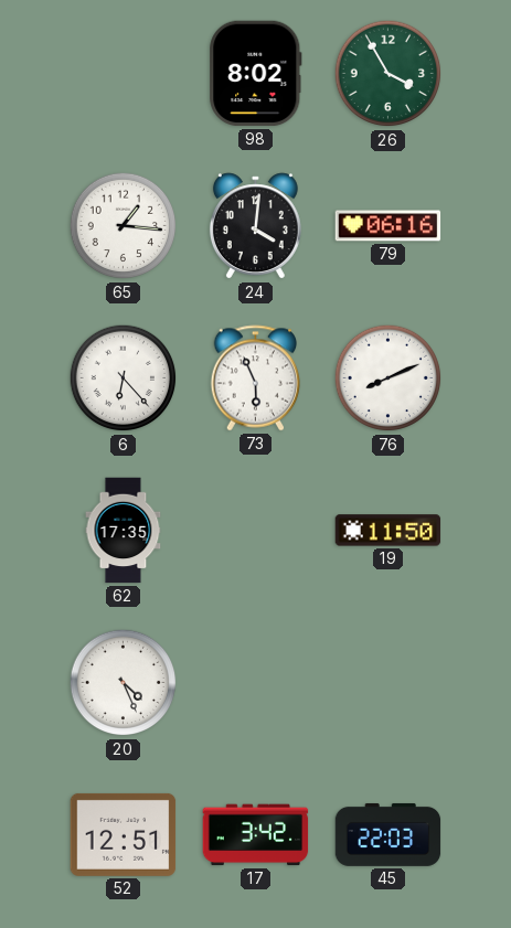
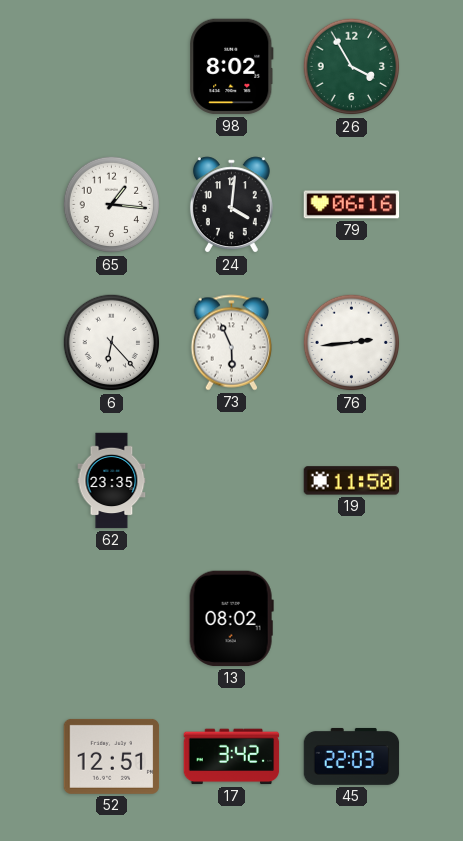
76: 8:11 -> 2:44 (352, 343)
62: 17:35 -> 23:35 (112, 481)
20: 4:26 -> none (124, 683)
13: none -> 08:02 (231, 619)
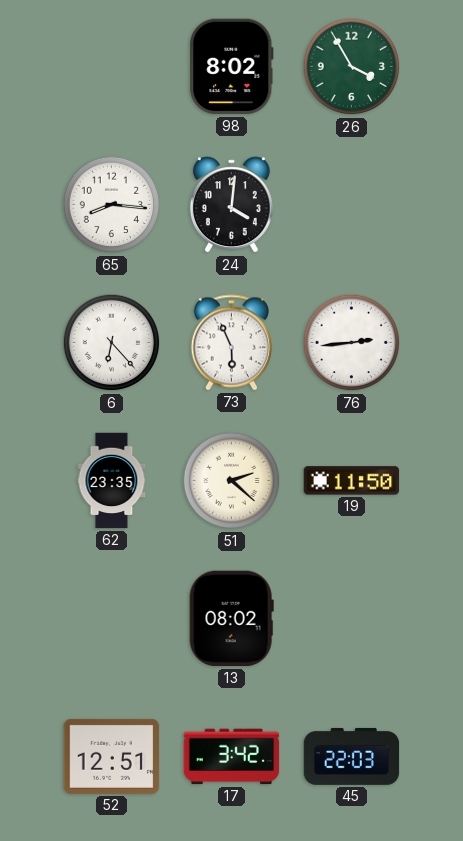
65: 1:16 -> 8:16 (112, 205)
79: 06:16 -> none (352, 205)
51: none -> 2:22 (232, 481)
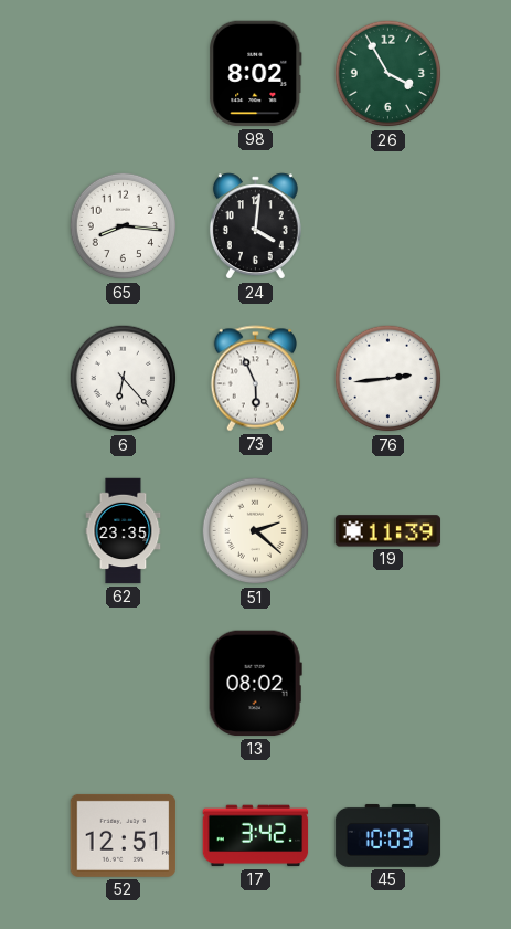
19: 11:50 -> 11:39 (388, 531)
45: 22:03 -> 10:03 (388, 835)
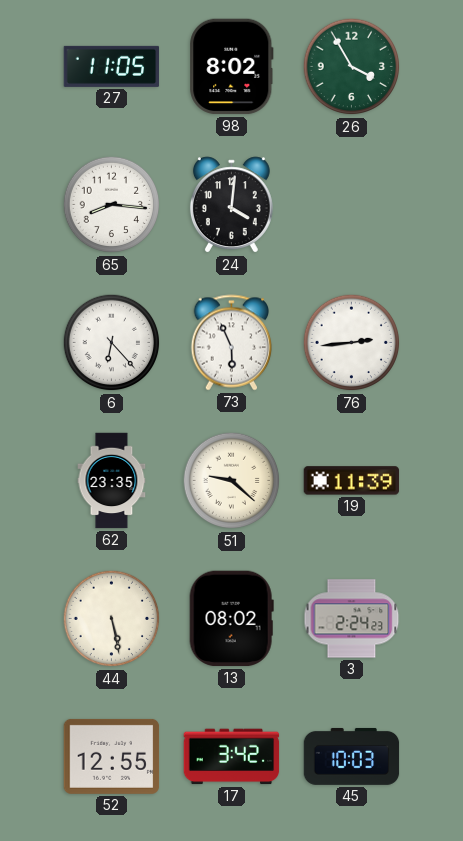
27: none -> 11:05 (112, 66)
51: 2:22 -> 9:22 (232, 481)
44: none -> 5:28 (112, 619)
3: none -> 2:24 (352, 619)
52: 12:51 -> 12:55 (112, 756)
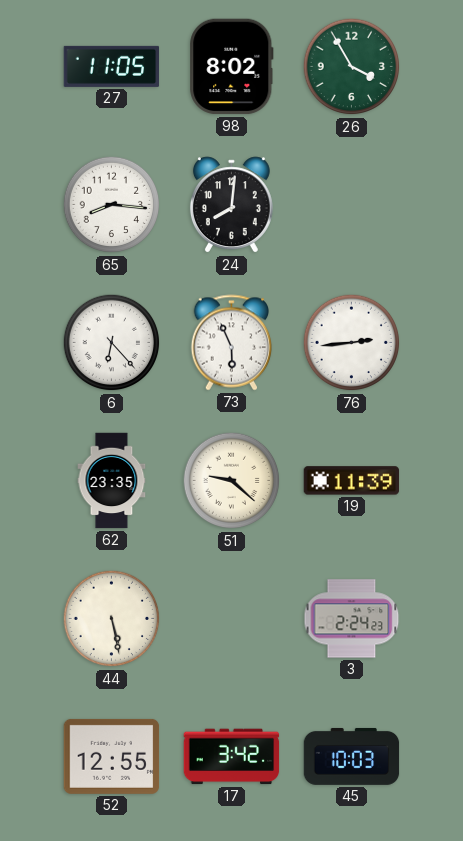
24: 4:01 -> 8:01 (231, 205)
13: 08:02 -> none (231, 619)
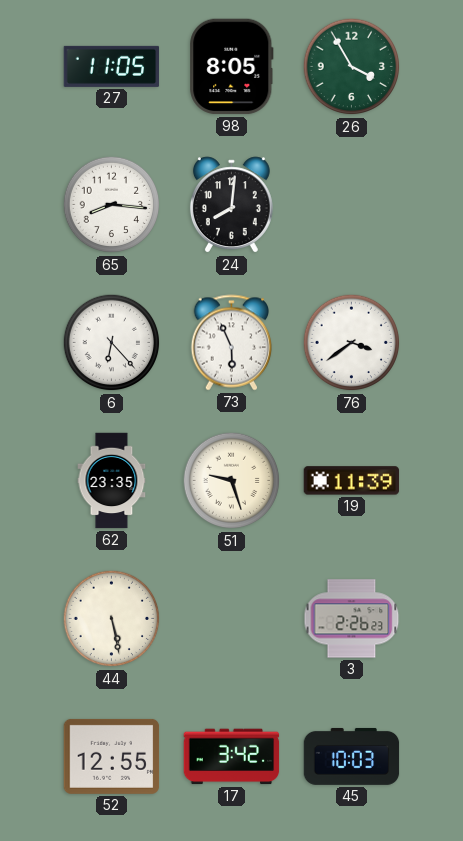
98: 8:02 -> 8:05 (232, 67)
76: 2:44 -> 3:39 (352, 343)
51: 9:22 -> 9:27 (232, 481)
3: 2:24 -> 2:26 (352, 619)
